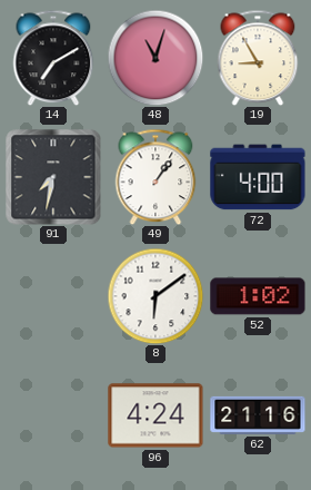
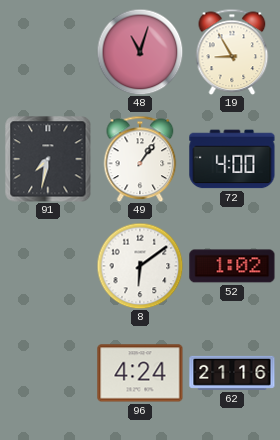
14: 7:10 -> none (53, 58)
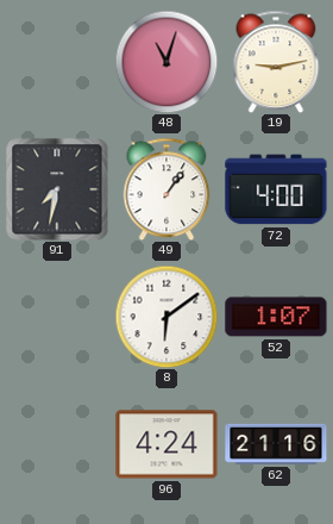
19: 8:55 -> 9:13 (276, 62)
52: 1:02 -> 1:07 (276, 317)
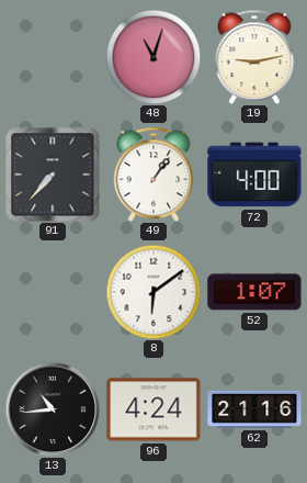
91: 7:32 -> 7:37 (53, 175)
13: none -> 10:44 (53, 409)
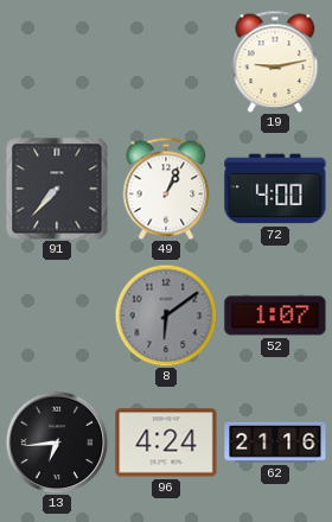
48: 11:03 -> none (153, 57)
49: 1:06 -> 1:04 (166, 189)
8 dial: white -> grey (166, 316)
13: 10:44 -> 6:44 (57, 443)
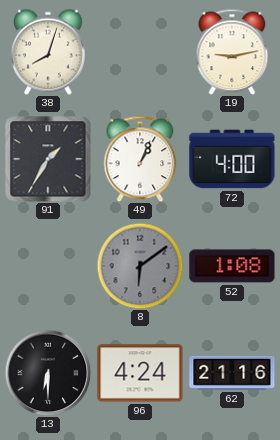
38: none -> 8:03 (48, 52)
91: 7:37 -> 1:35 (48, 159)
52: 1:07 -> 1:08 (232, 266)
13: 6:44 -> 6:30 (48, 373)
